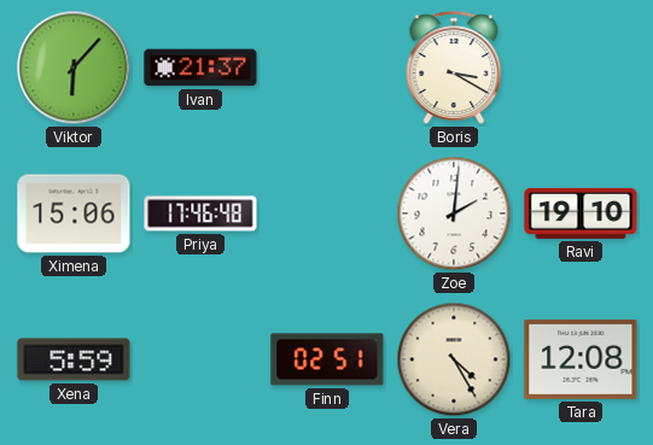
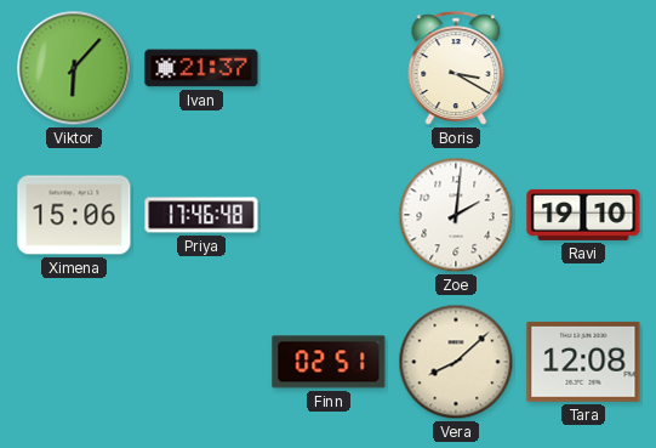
Xena: 5:59 -> none (74, 359)
Vera: 4:25 -> 8:08 (456, 362)
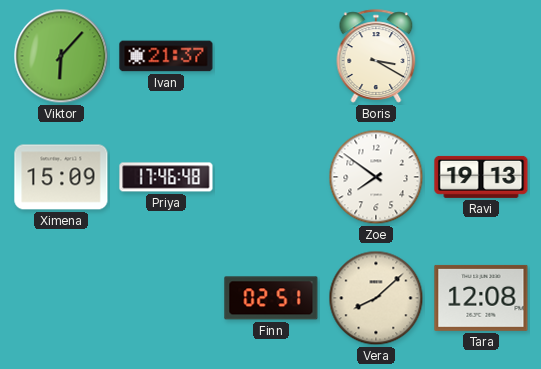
Ximena: 15:06 -> 15:09 (61, 177)
Zoe: 2:01 -> 7:51 (376, 177)
Ravi: 19:10 -> 19:13 (481, 177)
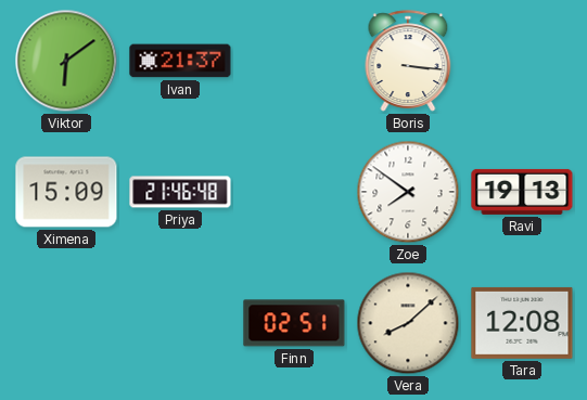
Viktor: 6:07 -> 6:09 (66, 61)
Boris: 3:20 -> 3:16 (408, 61)
Priya: 17:46 -> 21:46 (180, 192)
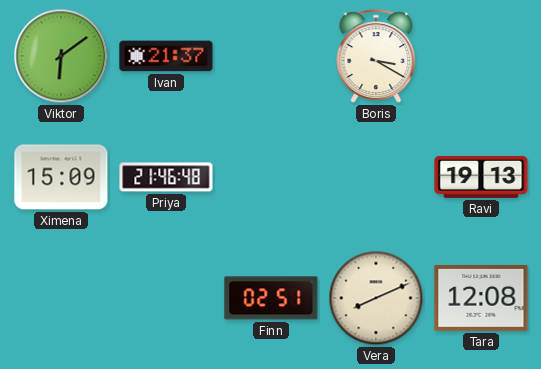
Boris: 3:16 -> 3:20 (376, 56)
Zoe: 7:51 -> none (408, 192)
Vera: 8:08 -> 8:11 (376, 298)
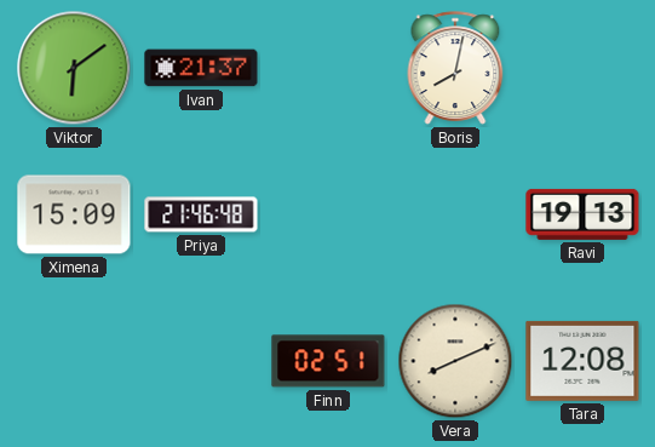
Boris: 3:20 -> 8:02 (455, 68)
